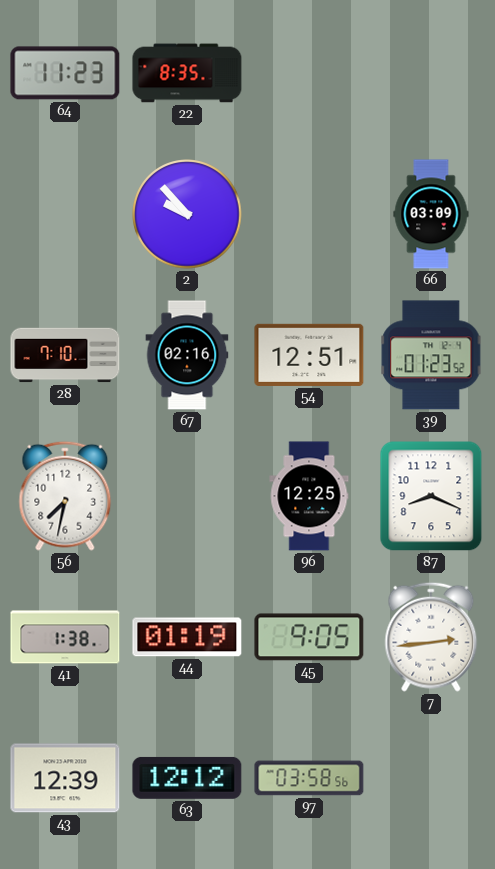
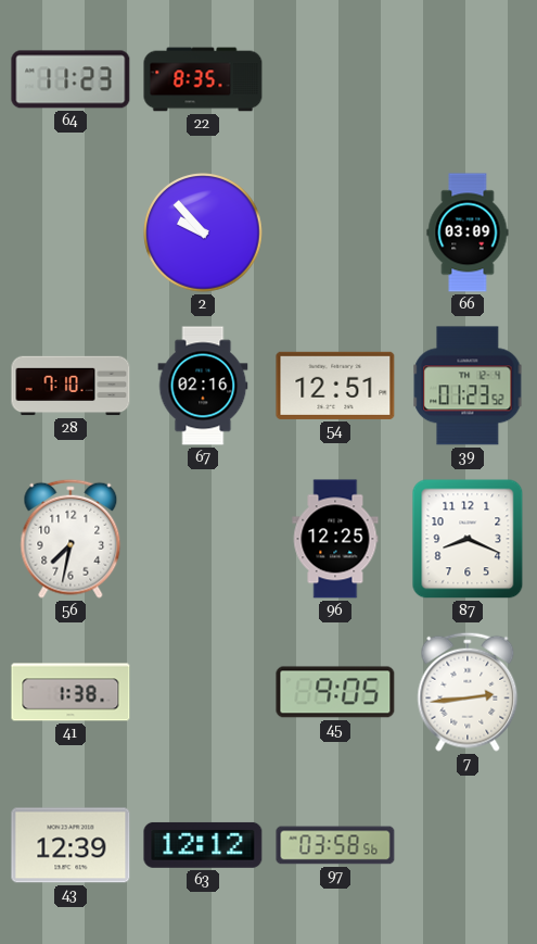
44: 01:19 -> none (187, 637)
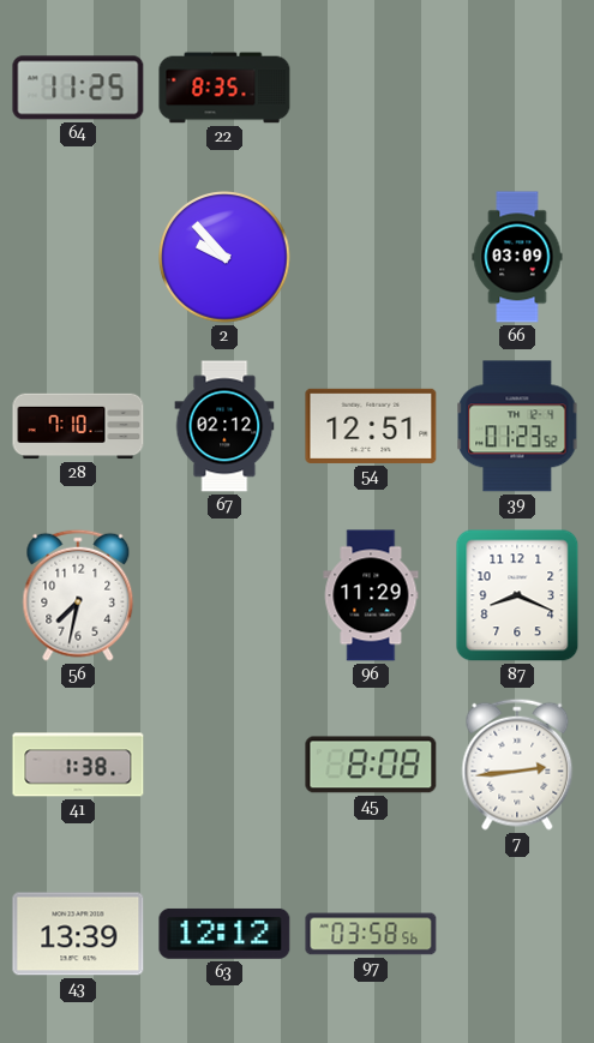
64: 11:23 -> 11:25 (78, 88)
67: 02:16 -> 02:12 (224, 426)
96: 12:25 -> 11:29 (371, 595)
45: 9:05 -> 8:08 (371, 765)
43: 12:39 -> 13:39 (78, 934)
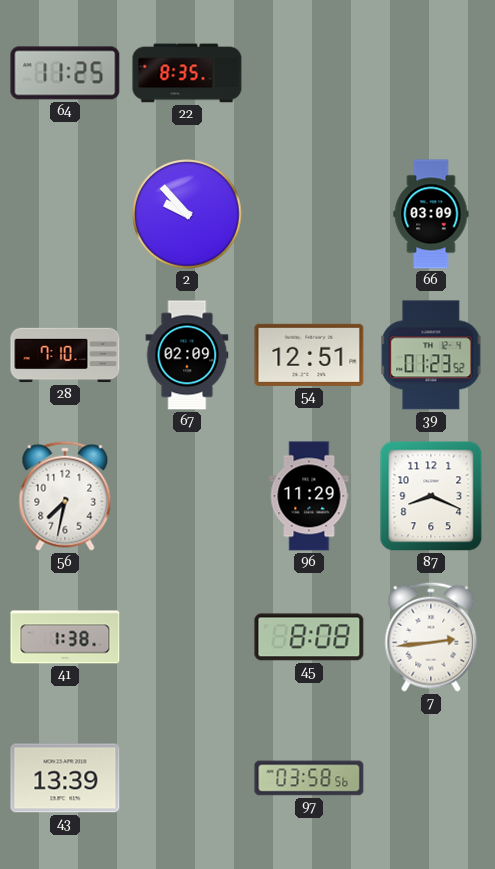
67: 02:12 -> 02:09 (187, 355)
63: 12:12 -> none (224, 934)
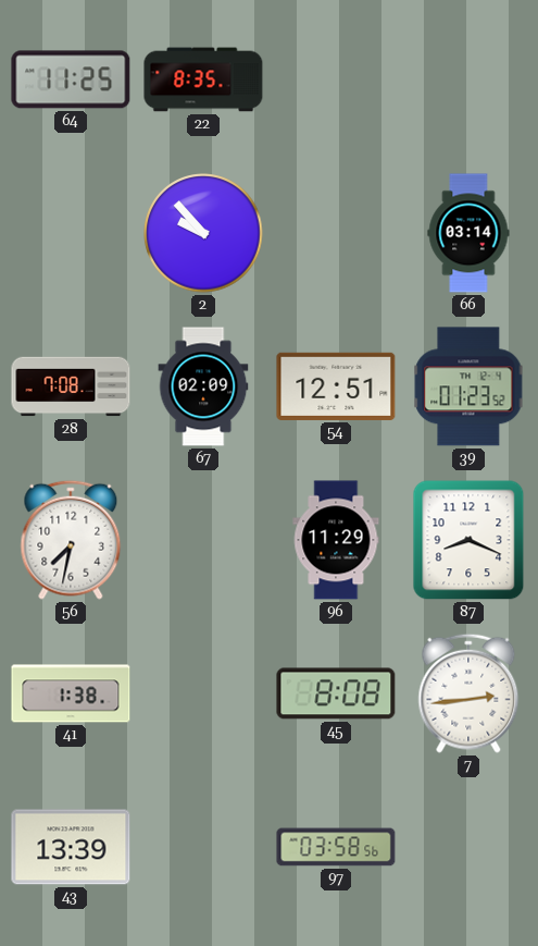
66: 03:09 -> 03:14 (468, 233)
28: 7:10 -> 7:08 (71, 386)
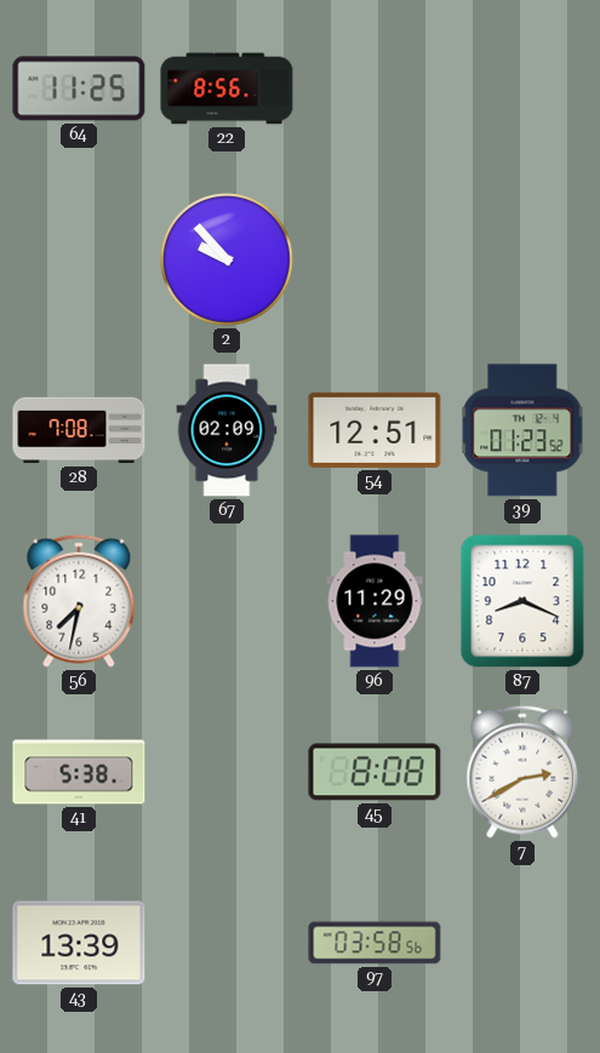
22: 8:35 -> 8:56 (227, 88)
66: 03:14 -> none (468, 233)
41: 1:38 -> 5:38 (79, 772)
7: 2:44 -> 2:40 (522, 772)
